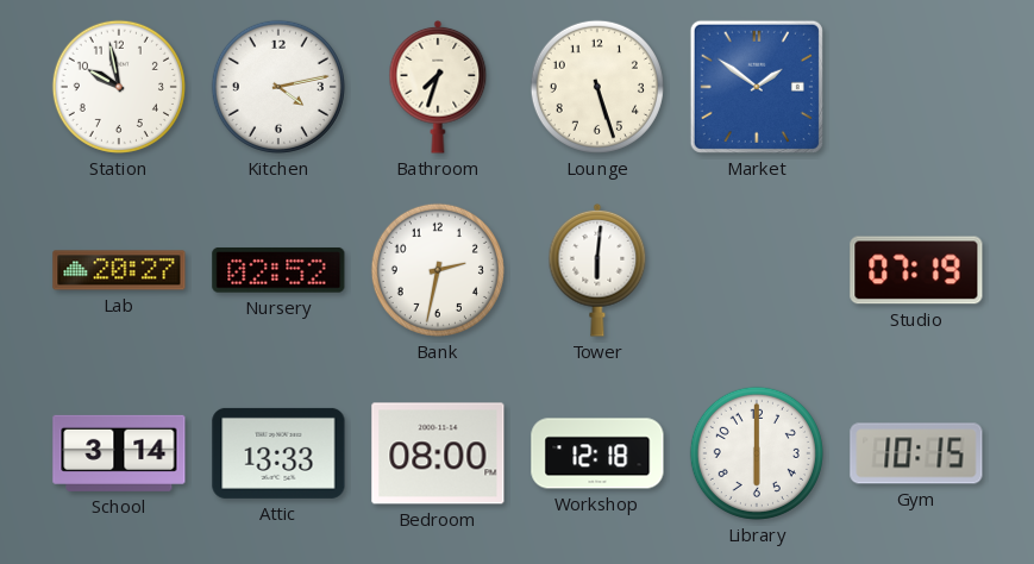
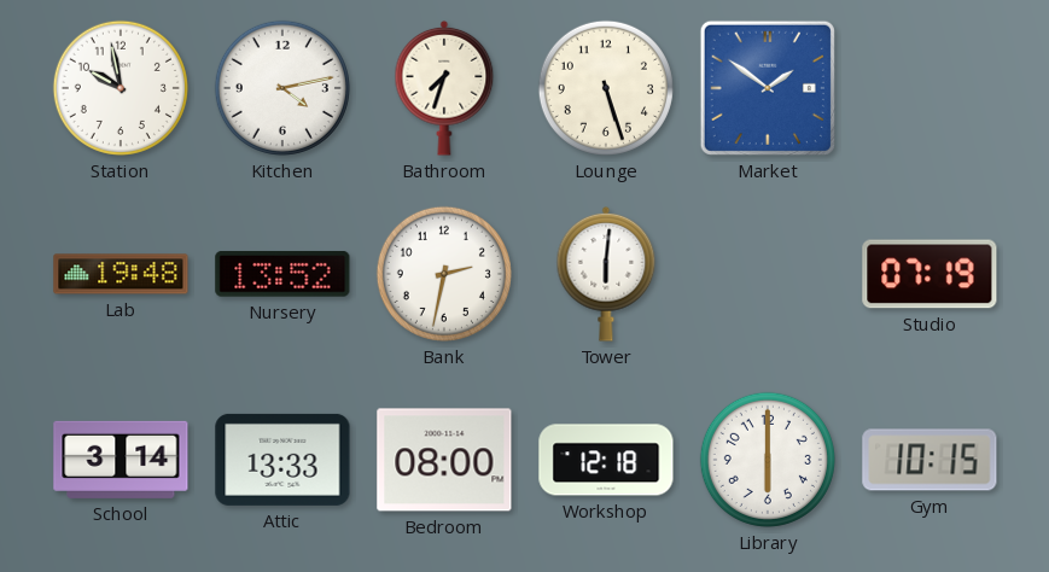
Lab: 20:27 -> 19:48 (121, 274)
Nursery: 02:52 -> 13:52 (282, 274)
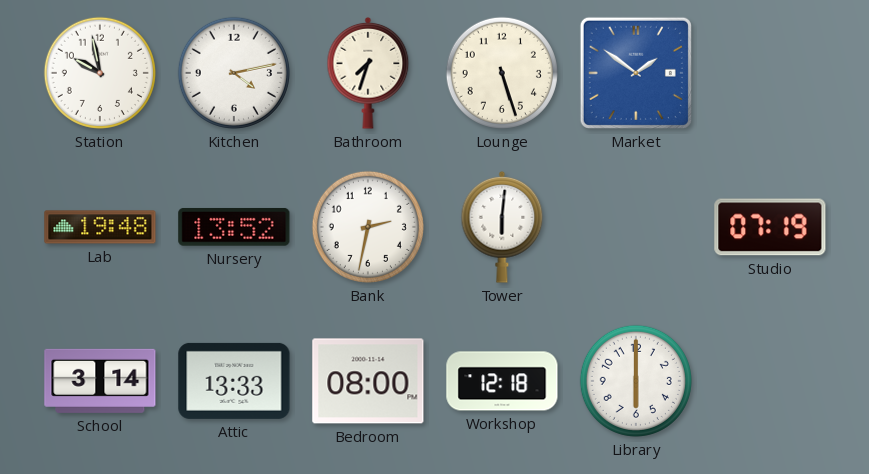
Gym: 10:15 -> none (929, 460)
